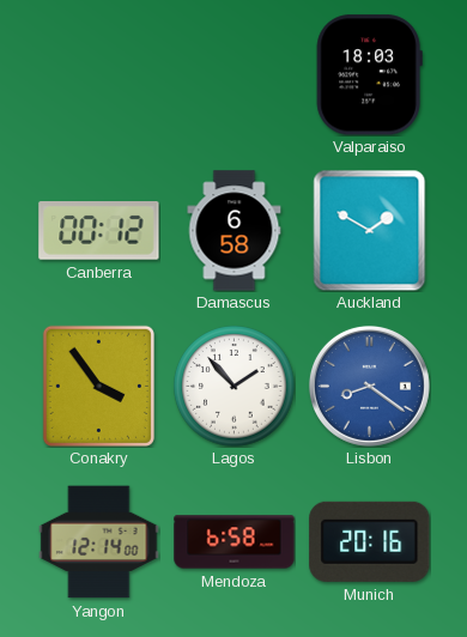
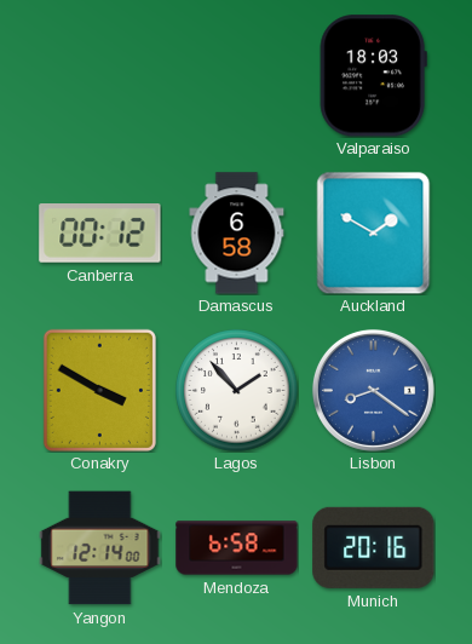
Conakry: 3:54 -> 3:50 (99, 390)
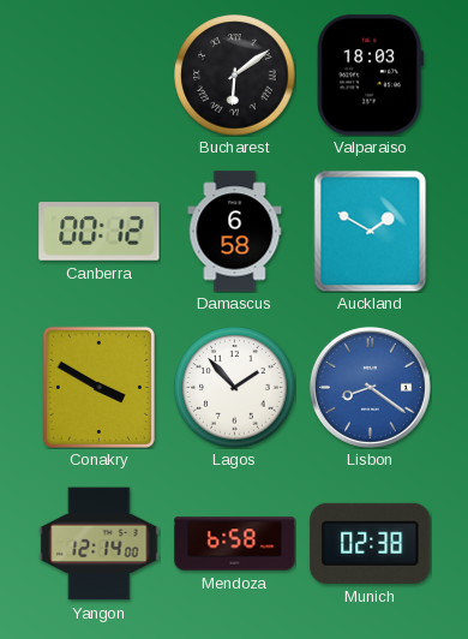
Bucharest: none -> 6:09 (235, 76)
Munich: 20:16 -> 02:38 (371, 543)
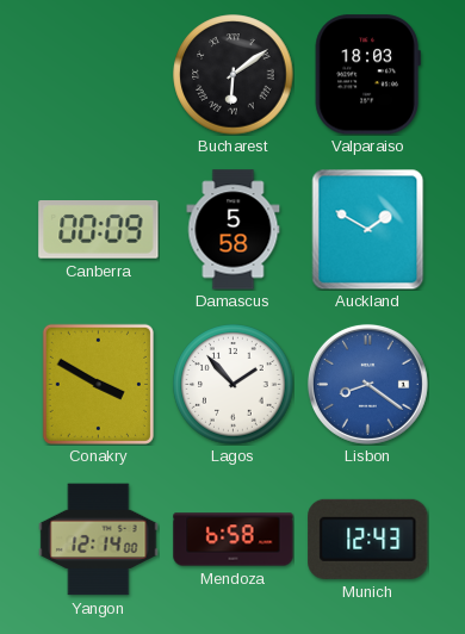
Canberra: 00:12 -> 00:09 (99, 230)
Damascus: 6:58 -> 5:58 (234, 230)
Munich: 02:38 -> 12:43 (368, 539)
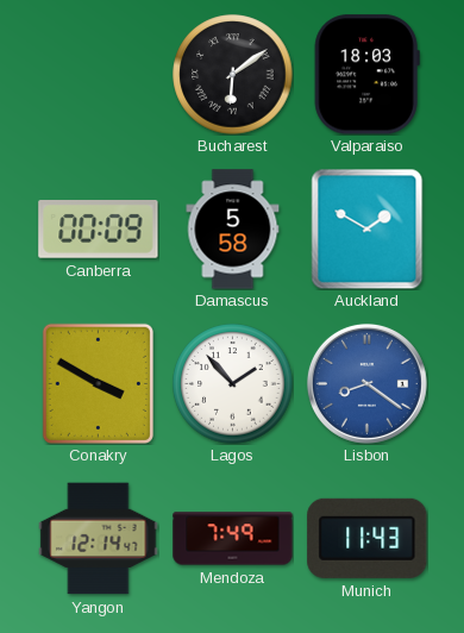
Yangon: 12:14:00 -> 12:14:47 (99, 539)
Mendoza: 6:58 -> 7:49 (233, 539)
Munich: 12:43 -> 11:43 (368, 538)
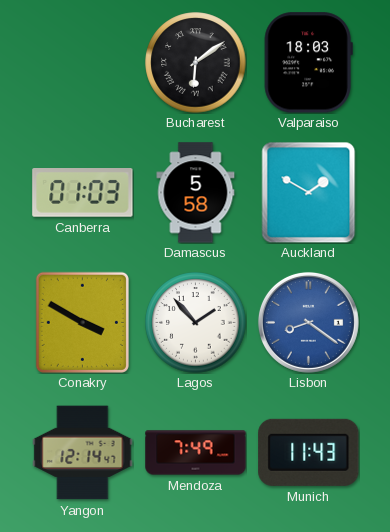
Canberra: 00:09 -> 01:03 (83, 193)
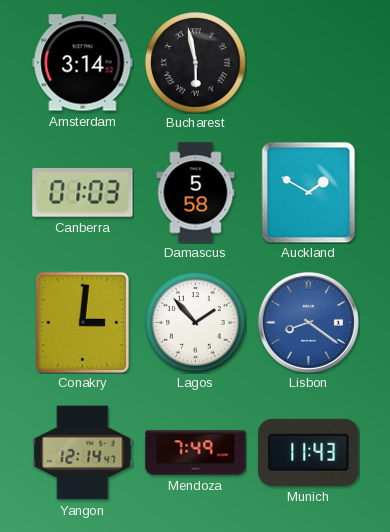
Amsterdam: none -> 3:14 (83, 63)
Bucharest: 6:09 -> 5:58 (196, 63)
Valparaiso: 18:03 -> none (308, 63)
Conakry: 3:50 -> 3:01 (82, 322)
